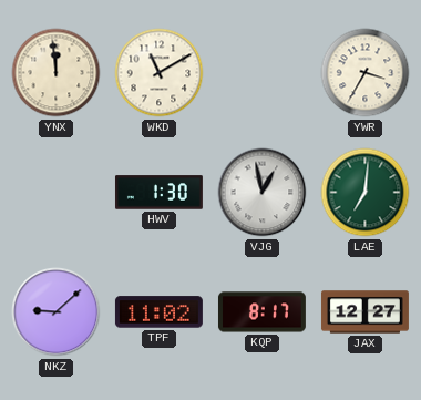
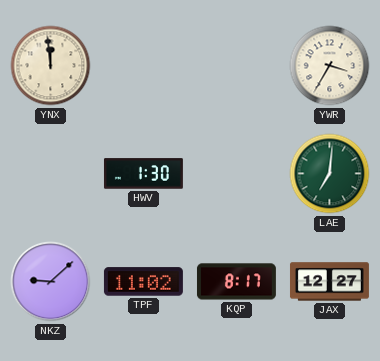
WKD: 11:10 -> none (160, 73)
VJG: 12:58 -> none (263, 193)
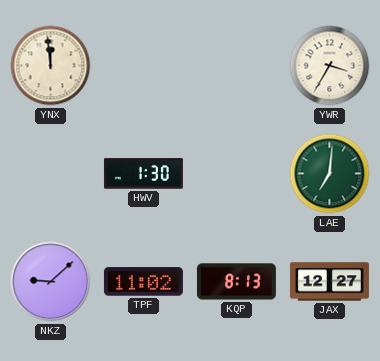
KQP: 8:17 -> 8:13 (236, 282)
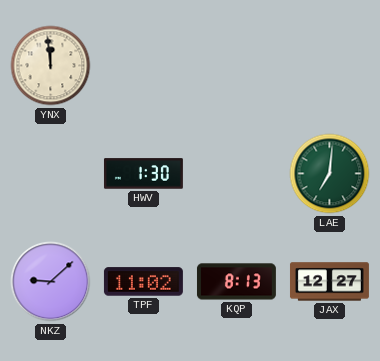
YWR: 3:35 -> none (330, 66)
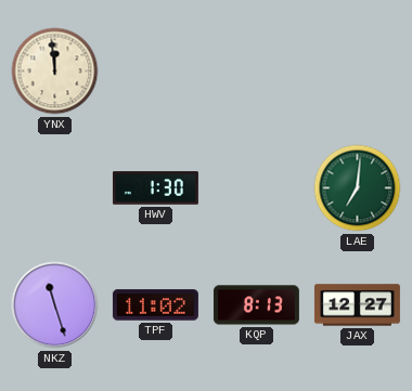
NKZ: 9:08 -> 11:27 (55, 305)
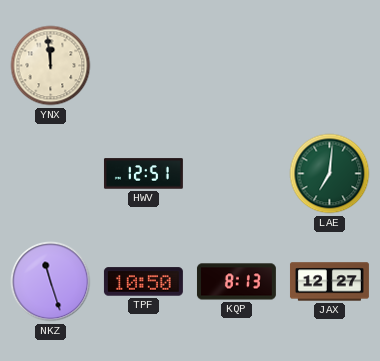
HWV: 1:30 -> 12:51 (143, 174)
TPF: 11:02 -> 10:50 (143, 282)
